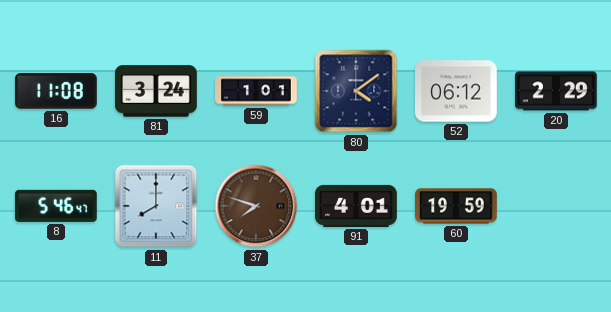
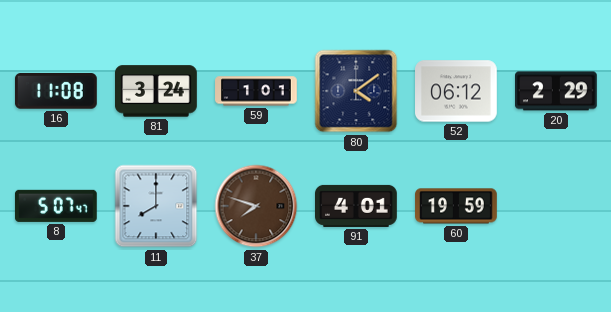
8: 5:46 -> 5:07 (56, 206)
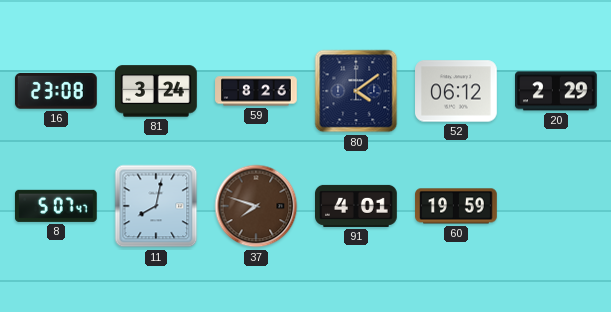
16: 11:08 -> 23:08 (56, 92)
59: 1:01 -> 8:26 (256, 91)
11: 8:00 -> 8:02 (156, 206)
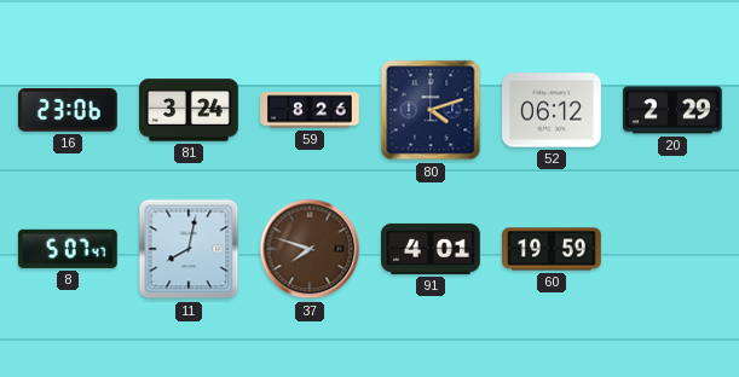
16: 23:08 -> 23:06 (68, 111)
80: 4:09 -> 4:12 (431, 110)
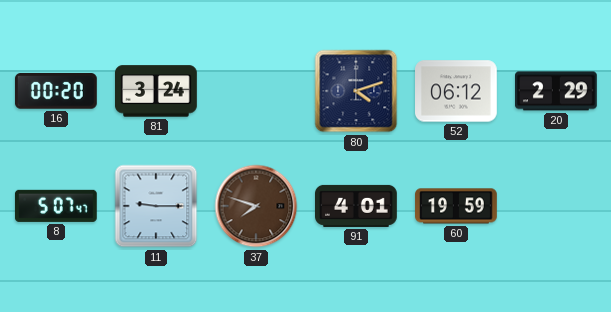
16: 23:06 -> 00:20 (56, 92)
59: 8:26 -> none (310, 110)
11: 8:02 -> 9:15 (156, 206)
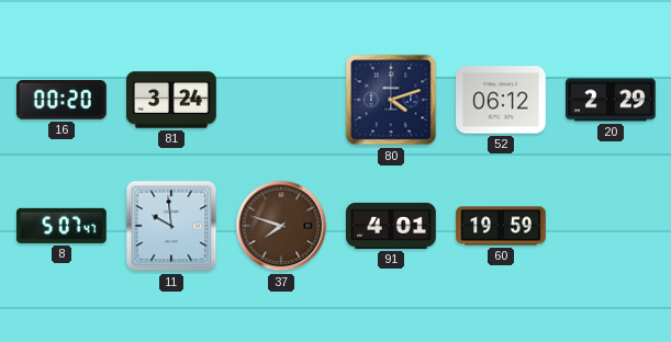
11: 9:15 -> 9:59 (171, 226)
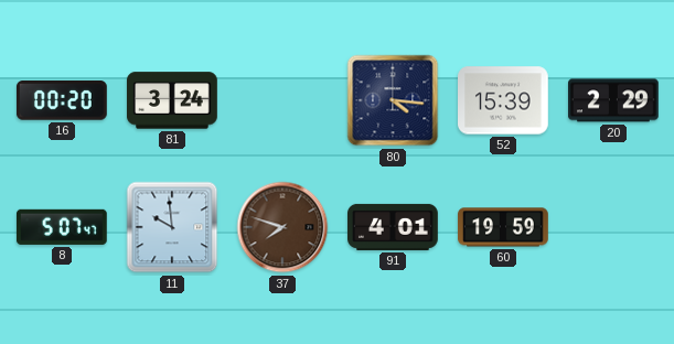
80: 4:12 -> 4:16 (393, 100)
52: 06:12 -> 15:39 (504, 100)
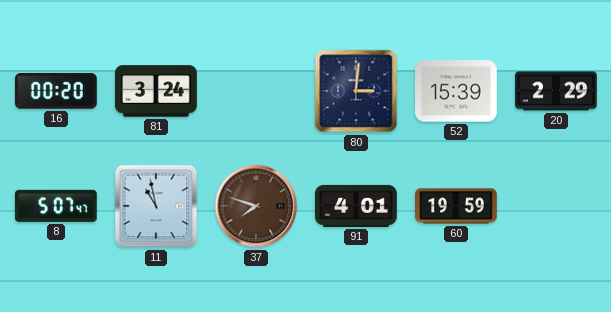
80: 4:16 -> 3:01 (356, 91)
11: 9:59 -> 10:58 (156, 206)
